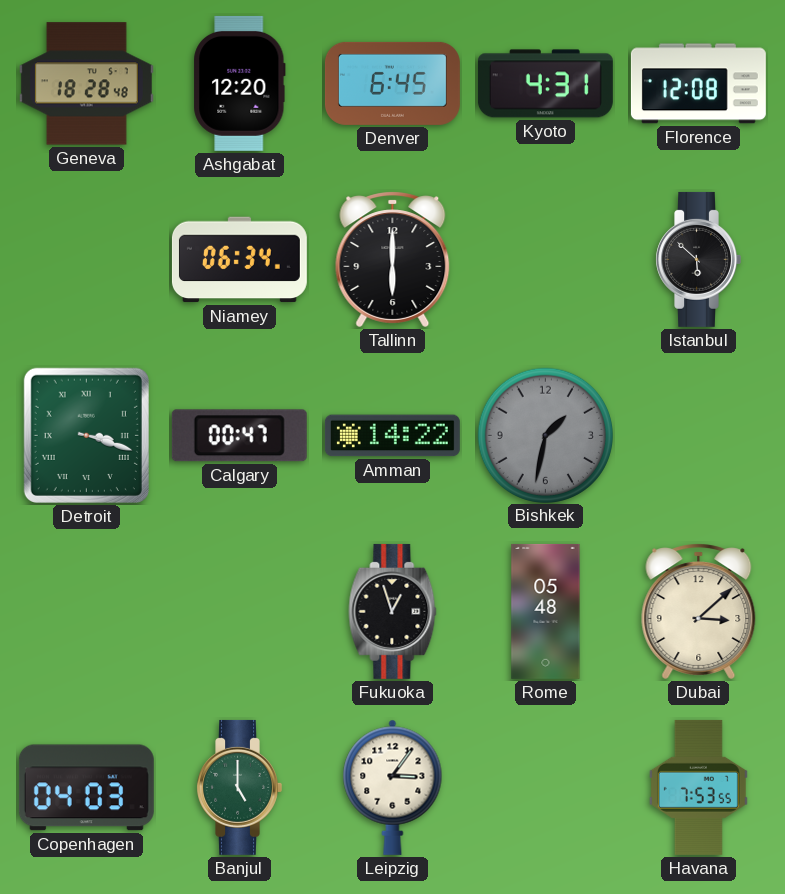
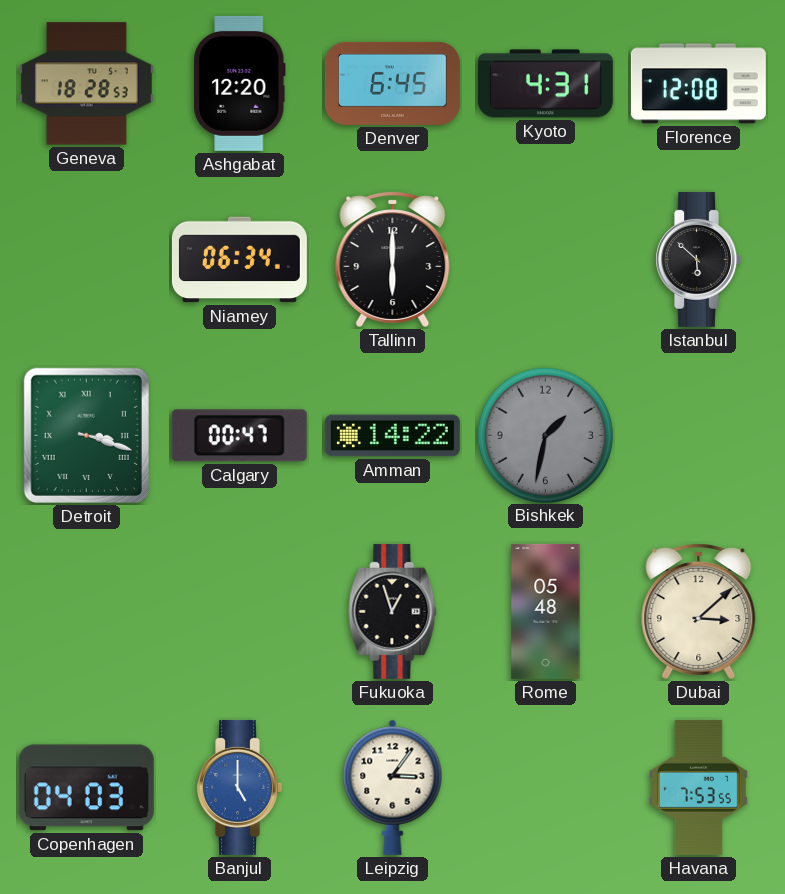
Geneva: 18:28:48 -> 18:28:53 (86, 84)
Banjul dial: green -> blue (239, 787)
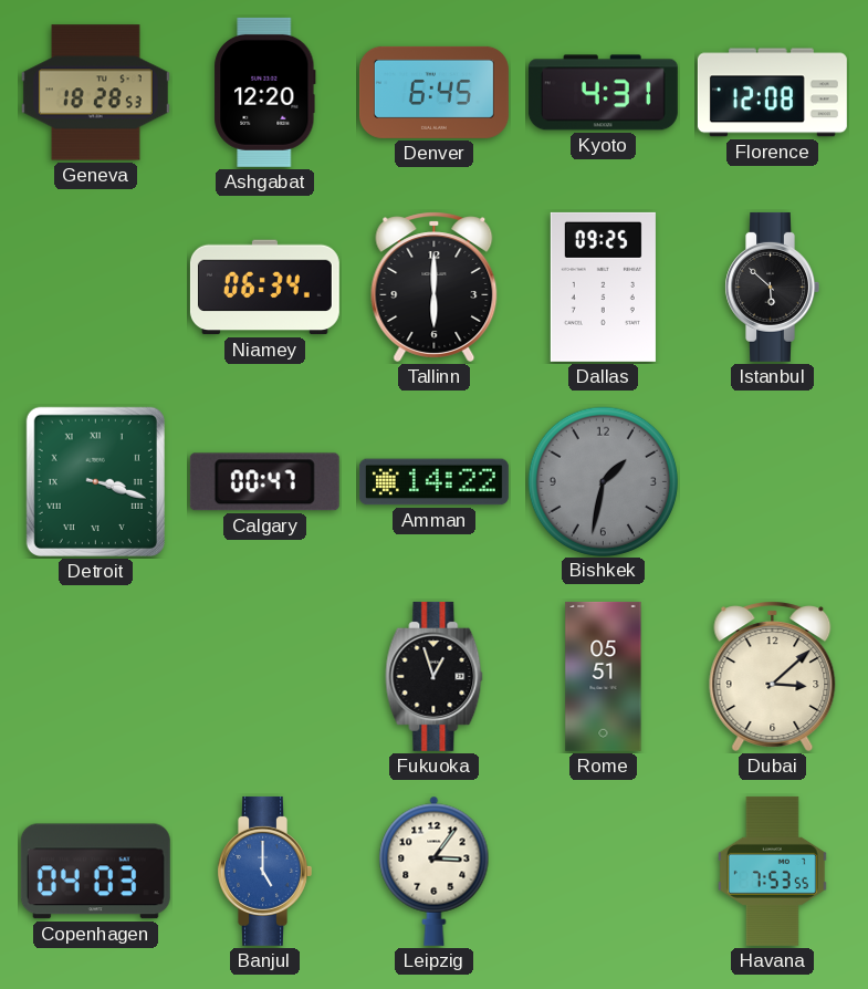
Dallas: none -> 09:25 (603, 287)
Rome: 05:48 -> 05:51 (604, 676)
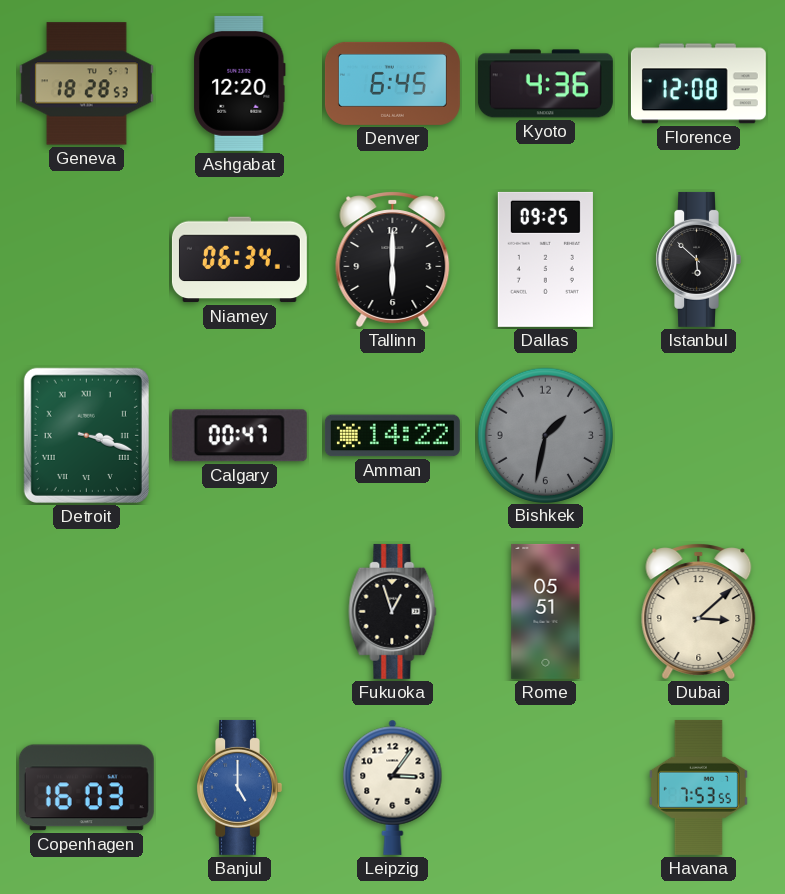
Kyoto: 4:31 -> 4:36 (545, 84)
Copenhagen: 04:03 -> 16:03 (86, 788)
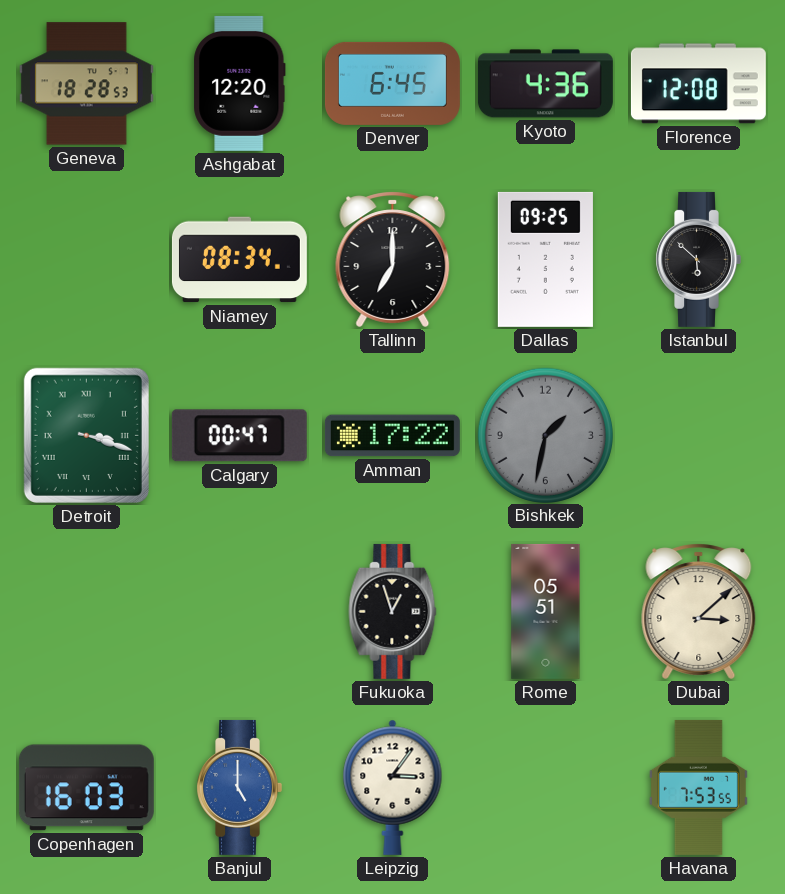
Niamey: 06:34 -> 08:34 (239, 260)
Tallinn: 6:00 -> 7:00 (393, 259)
Amman: 14:22 -> 17:22 (392, 436)
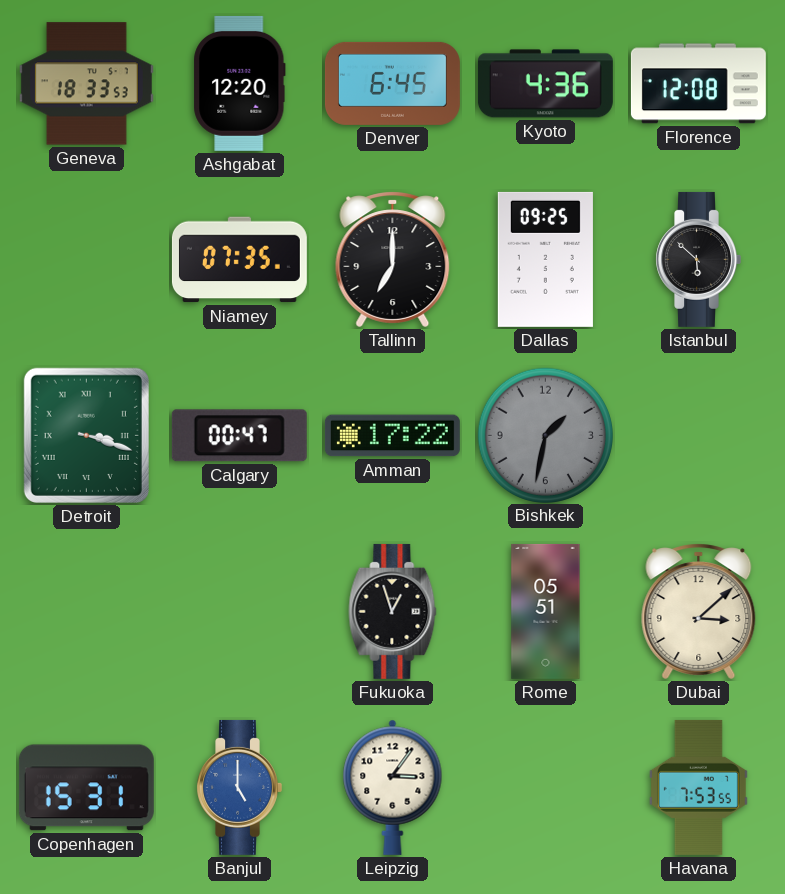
Geneva: 18:28 -> 18:33 (86, 84)
Niamey: 08:34 -> 07:35 (239, 260)
Copenhagen: 16:03 -> 15:31 (86, 788)
